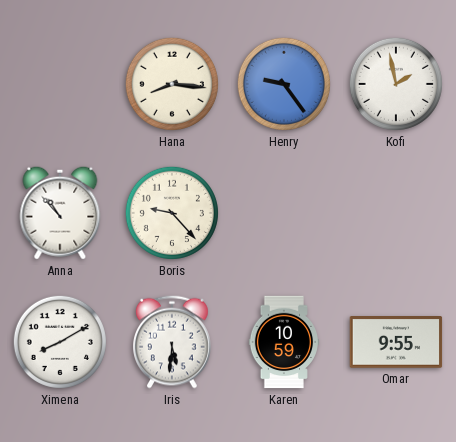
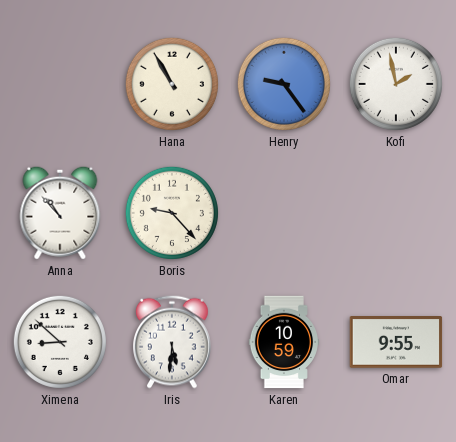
Hana: 8:16 -> 10:55 (172, 84)
Ximena: 8:10 -> 8:52 (60, 342)
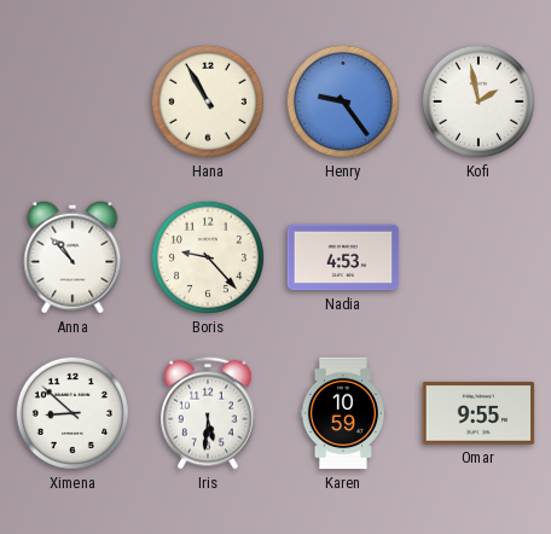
Nadia: none -> 4:53 (343, 257)
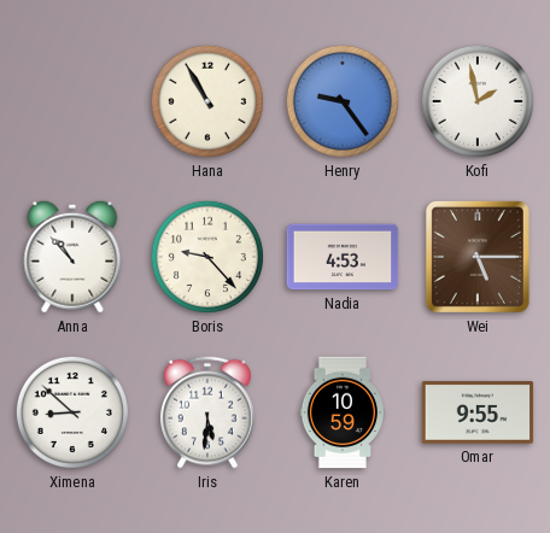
Wei: none -> 5:15 (478, 257)
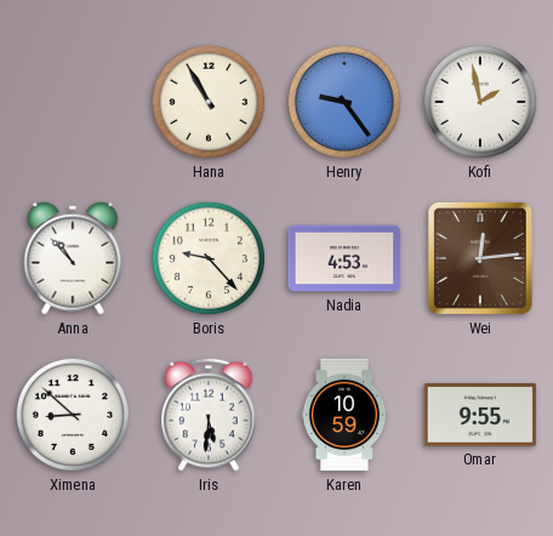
Wei: 5:15 -> 12:14 (480, 258)
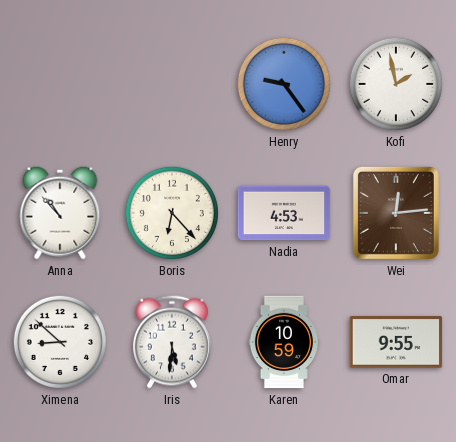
Hana: 10:55 -> none (209, 102)
Boris: 9:23 -> 6:23 (172, 213)
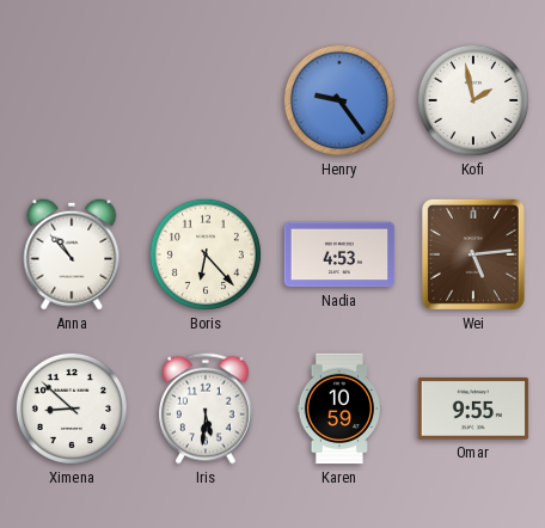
Wei: 12:14 -> 5:14 (473, 254)
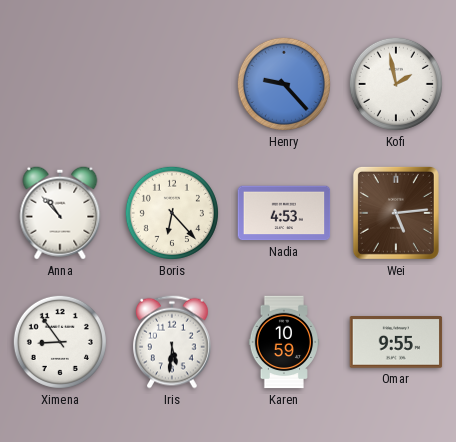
Henry: 9:24 -> 9:23 (284, 84)
Ximena: 8:52 -> 8:54 (60, 342)
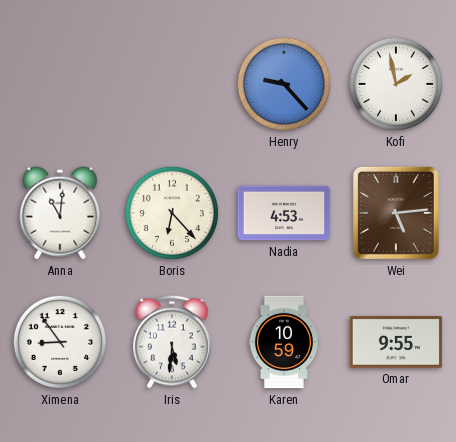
Anna: 10:53 -> 11:01 (60, 213)
